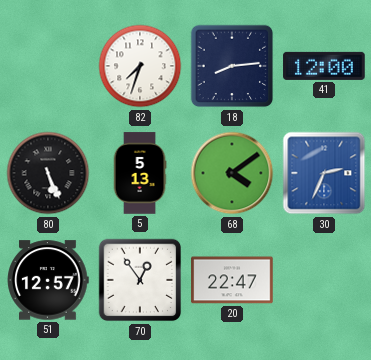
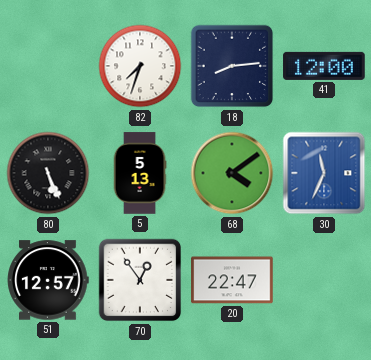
30: 2:34 -> 11:34 (324, 173)
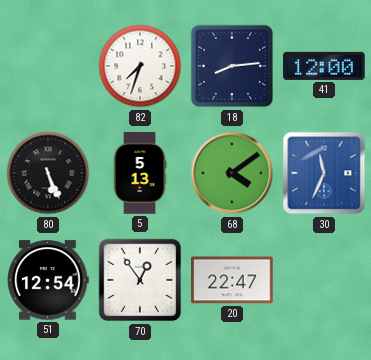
51: 12:57 -> 12:54 (48, 280)
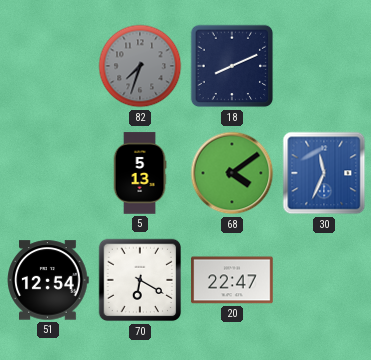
82 dial: white -> grey (140, 66)
18: 8:14 -> 8:11 (232, 66)
41: 12:00 -> none (324, 66)
80: 5:26 -> none (48, 173)
70: 12:54 -> 6:20 (140, 280)
